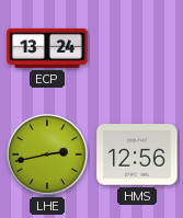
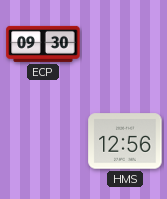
ECP: 13:24 -> 09:30 (43, 44)
LHE: 2:43 -> none (47, 154)
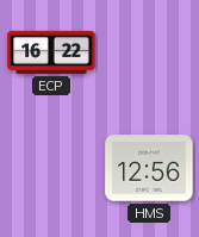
ECP: 09:30 -> 16:22 (51, 52)
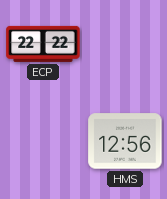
ECP: 16:22 -> 22:22 (43, 44)
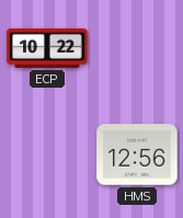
ECP: 22:22 -> 10:22 (47, 48)
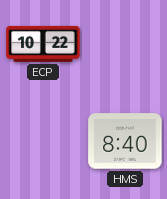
HMS: 12:56 -> 8:40 (125, 141)
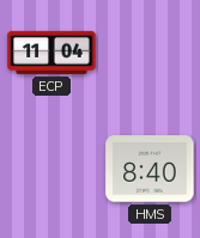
ECP: 10:22 -> 11:04 (51, 53)
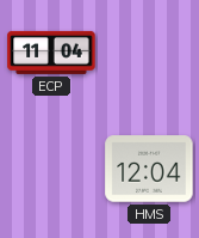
HMS: 8:40 -> 12:04 (149, 169)
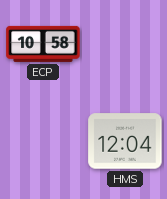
ECP: 11:04 -> 10:58 (43, 44)
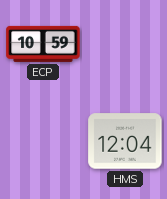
ECP: 10:58 -> 10:59 (43, 44)
